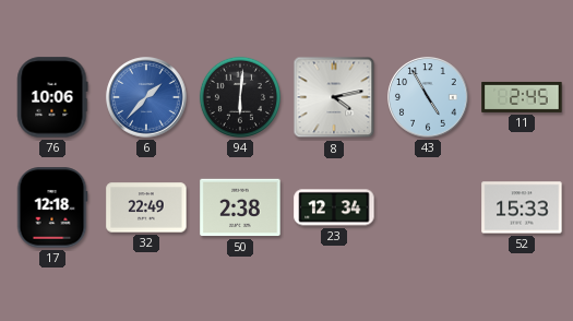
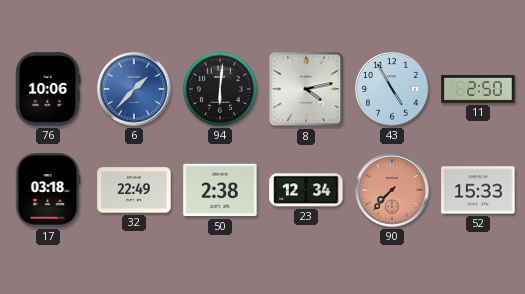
11: 2:45 -> 2:50 (478, 89)
17: 12:18 -> 03:18 (48, 190)
90: none -> 7:37 (392, 190)
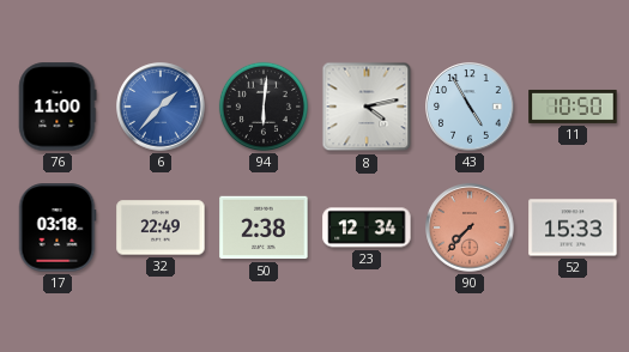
76: 10:06 -> 11:00 (58, 107)
11: 2:50 -> 10:50 (573, 107)
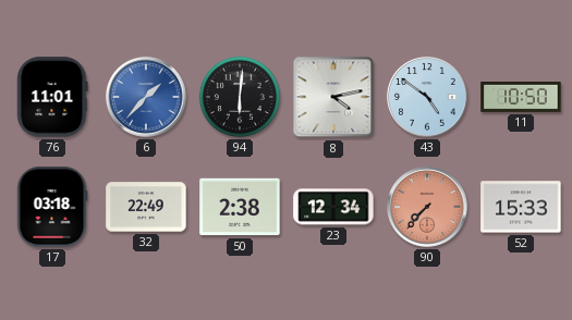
76: 11:00 -> 11:01 (52, 97)
43: 4:55 -> 4:51 (427, 97)
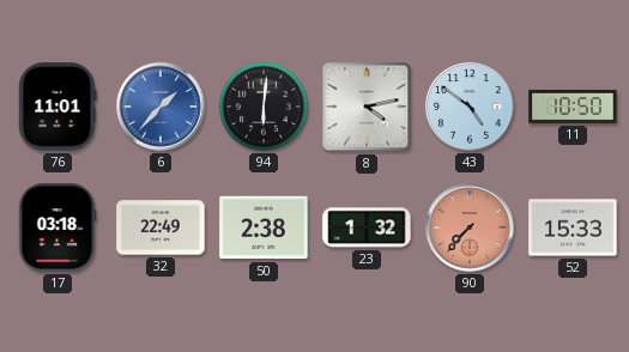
23: 12:34 -> 1:32 (367, 227)
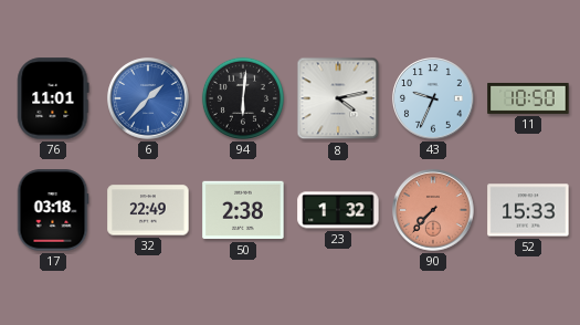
43: 4:51 -> 9:34 (433, 98)
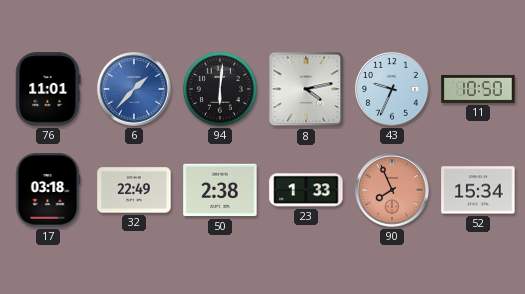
23: 1:32 -> 1:33 (306, 190)
90: 7:37 -> 7:56 (392, 190)
52: 15:33 -> 15:34 (478, 190)
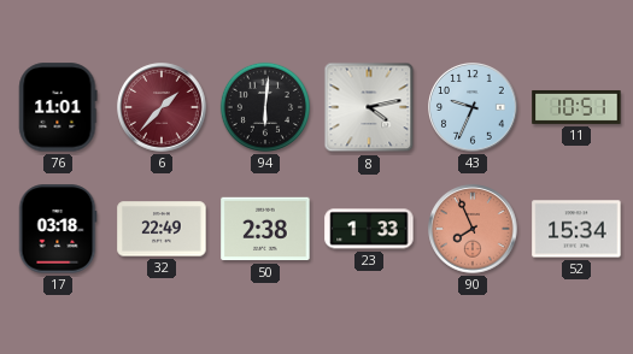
6 dial: blue -> burgundy (162, 107)
11: 10:50 -> 10:51 (576, 107)
